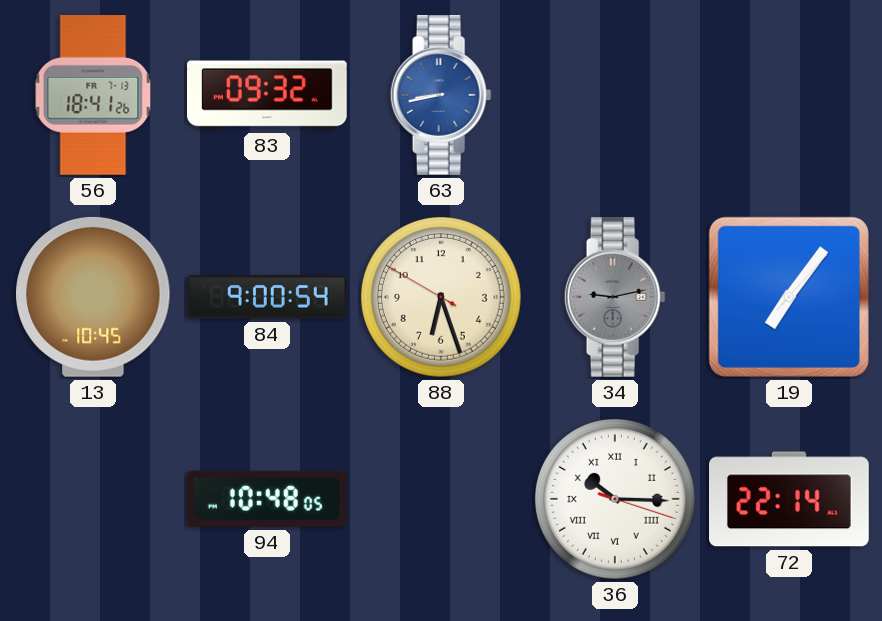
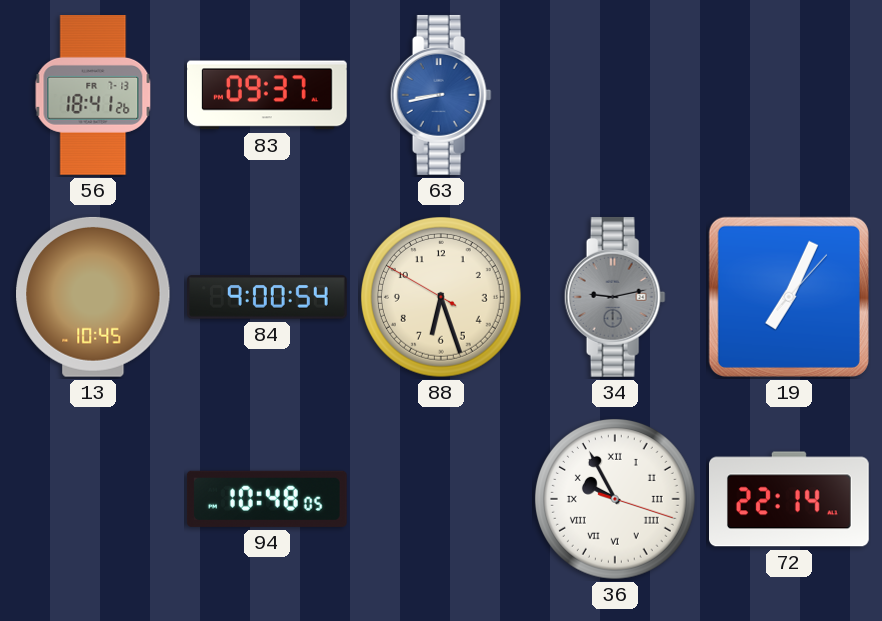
83: 09:32 -> 09:37 (268, 95)
19: 7:06 -> 7:04 (789, 297)
36: 10:15 -> 9:55 (616, 500)
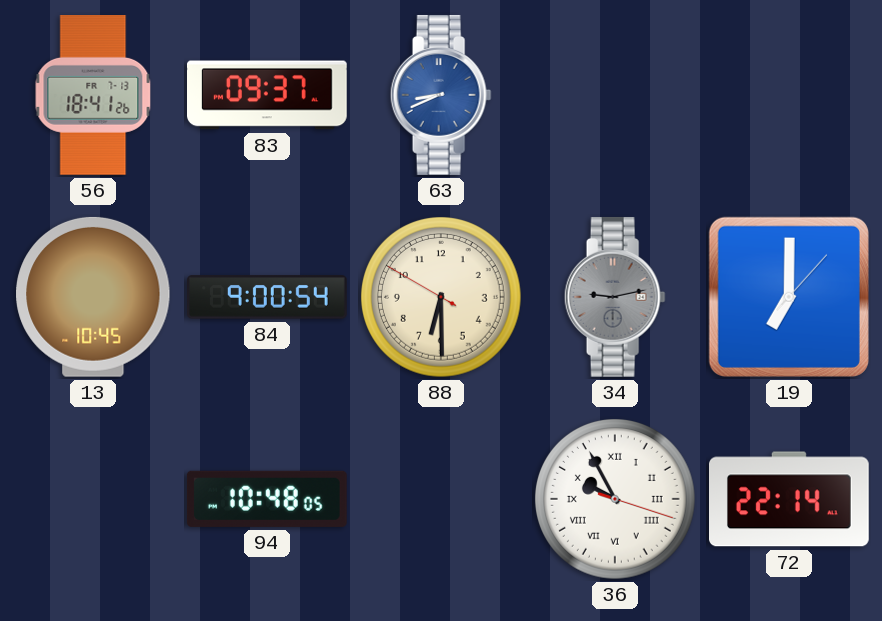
63: 8:43 -> 8:41 (441, 95)
88: 6:26 -> 6:29 (442, 298)
19: 7:04 -> 7:00 (789, 297)
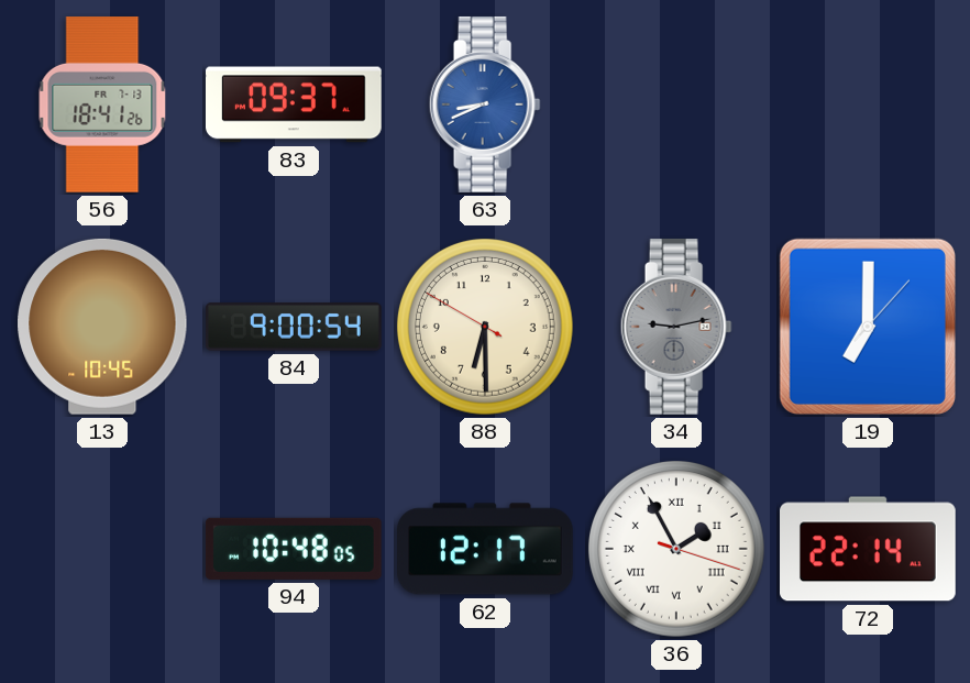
62: none -> 12:17 (486, 549)
36: 9:55 -> 1:55 (677, 550)
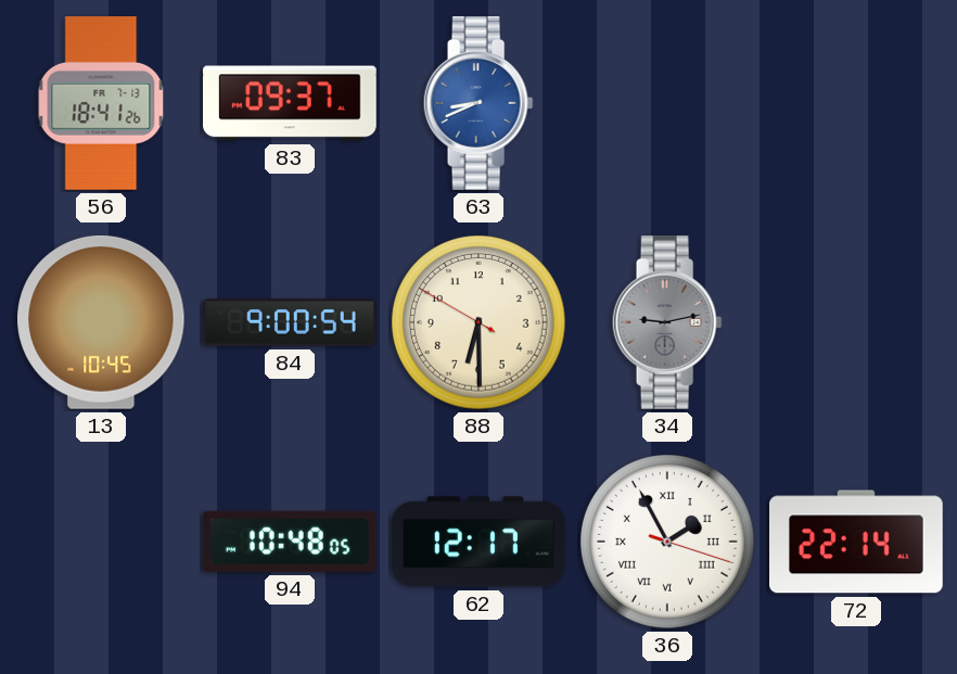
19: 7:00 -> none (868, 327)
